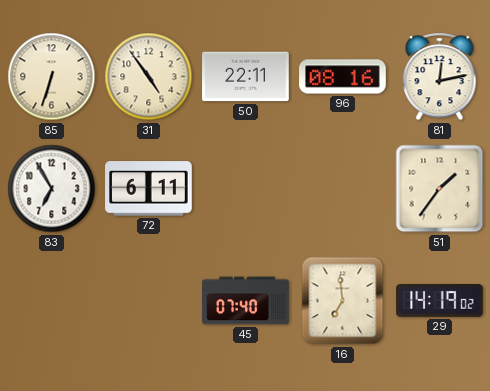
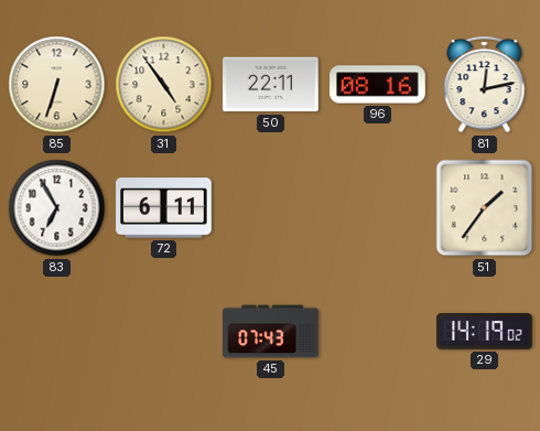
45: 07:40 -> 07:43 (271, 332)
16: 6:59 -> none (343, 301)
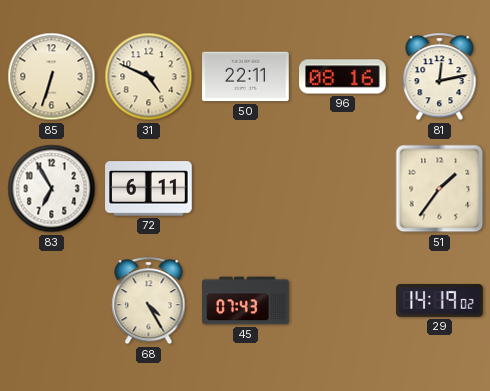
31: 4:54 -> 4:49 (149, 77)
68: none -> 4:25 (149, 301)
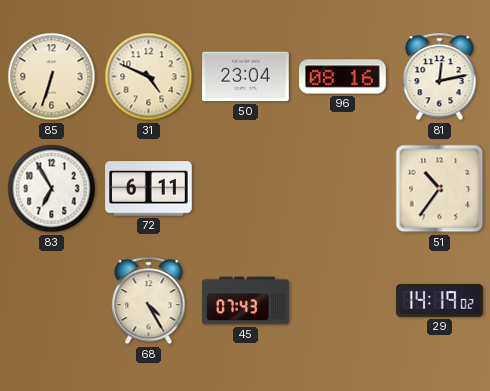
50: 22:11 -> 23:04 (246, 77)
51: 1:36 -> 10:36 (440, 189)
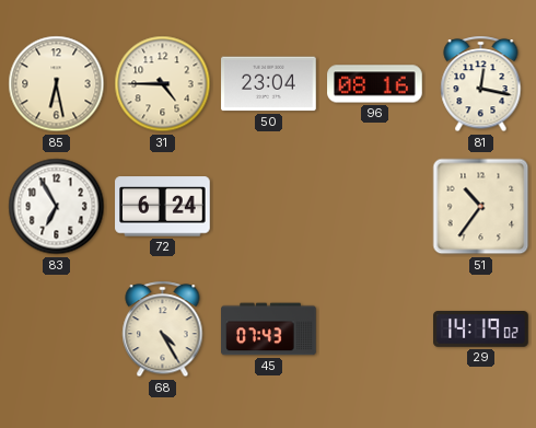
85: 6:33 -> 6:28 (57, 84)
31: 4:49 -> 4:45 (163, 84)
81: 12:13 -> 12:17 (481, 84)
72: 6:11 -> 6:24 (163, 207)
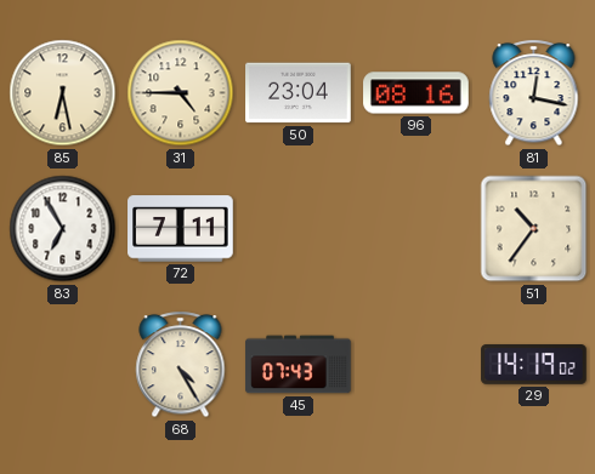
72: 6:24 -> 7:11 (181, 229)
